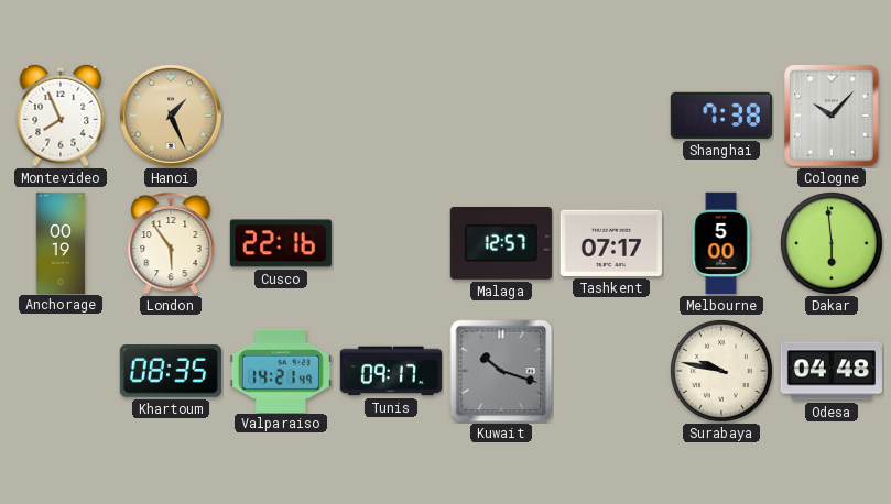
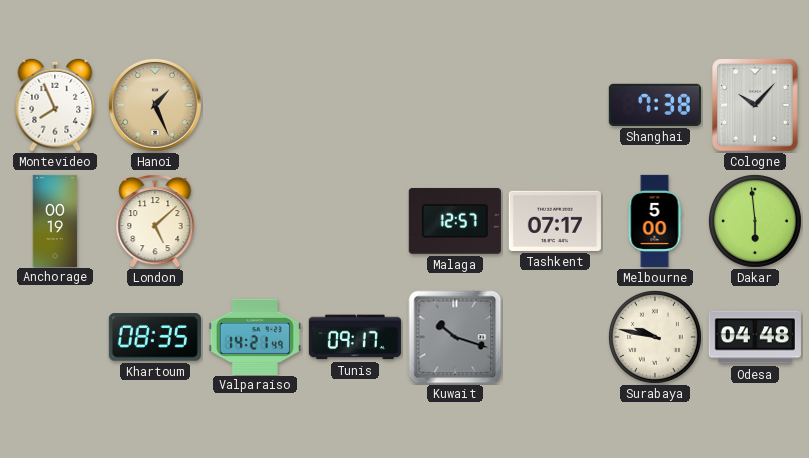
London: 5:54 -> 5:08 (155, 221)
Cusco: 22:16 -> none (281, 243)
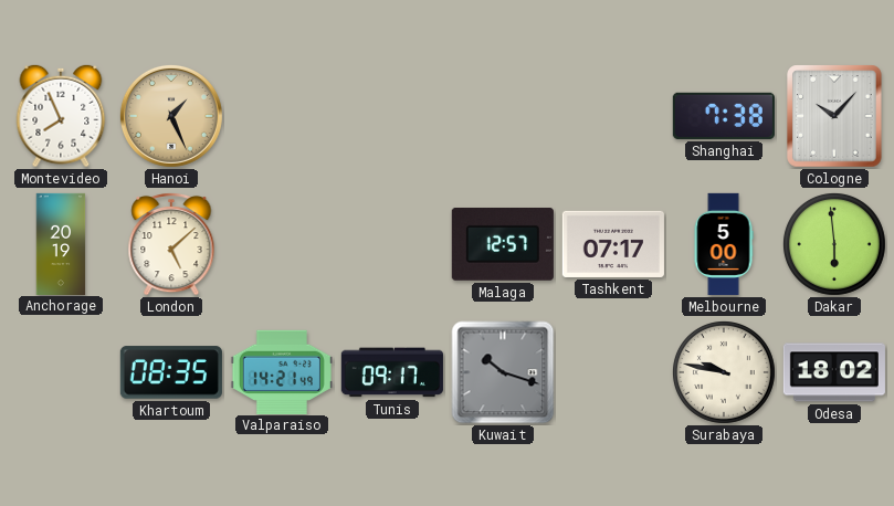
Anchorage: 00:19 -> 20:19 (61, 243)
Odesa: 04:48 -> 18:02 (834, 372)
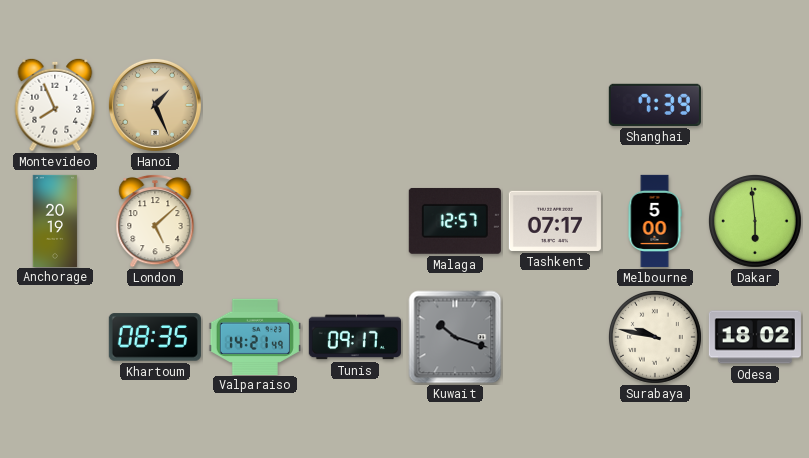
Shanghai: 7:38 -> 7:39 (655, 105)
Cologne: 10:07 -> none (834, 116)
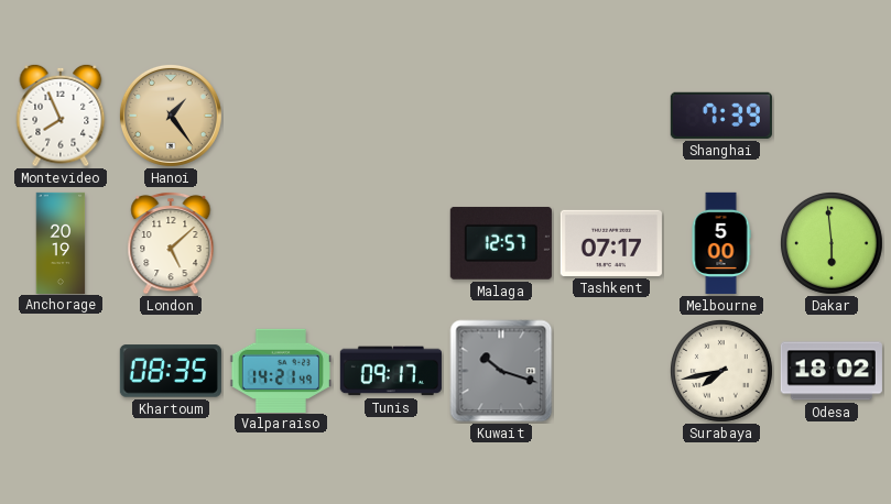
Hanoi: 1:26 -> 1:24 (171, 116)
Surabaya: 9:47 -> 7:43 (721, 371)
